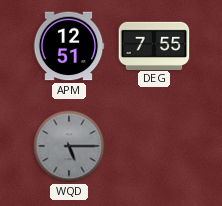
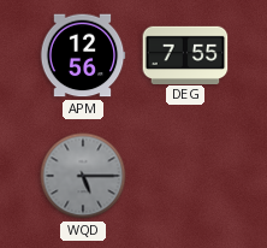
APM: 12:51 -> 12:56 (83, 55)
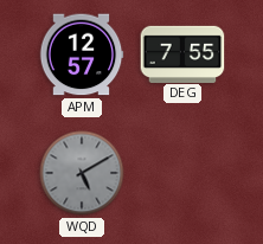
APM: 12:56 -> 12:57 (82, 54)
WQD: 5:15 -> 5:10 (82, 173)
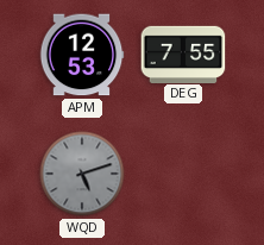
APM: 12:57 -> 12:53 (82, 55)
WQD: 5:10 -> 5:12 (82, 174)
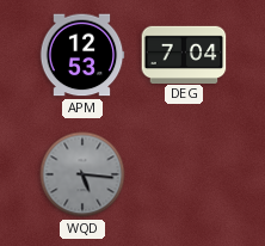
DEG: 7:55 -> 7:04 (184, 54)
WQD: 5:12 -> 5:16 (82, 174)
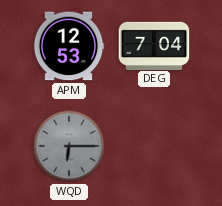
WQD: 5:16 -> 6:15 (69, 146)
